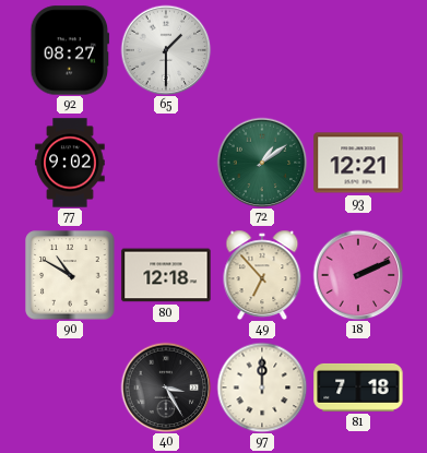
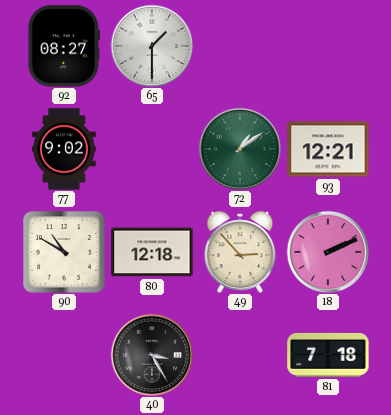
49: 6:53 -> 2:53 (240, 252)
97: 12:00 -> none (262, 388)
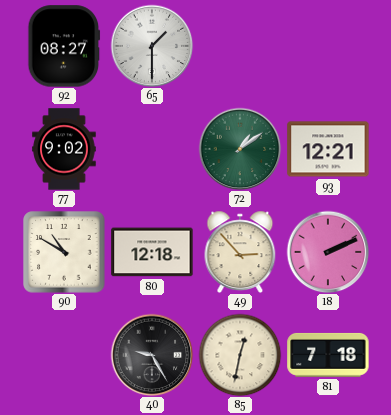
40: 3:25 -> 9:25 (152, 355)
85: none -> 12:32 (240, 355)
